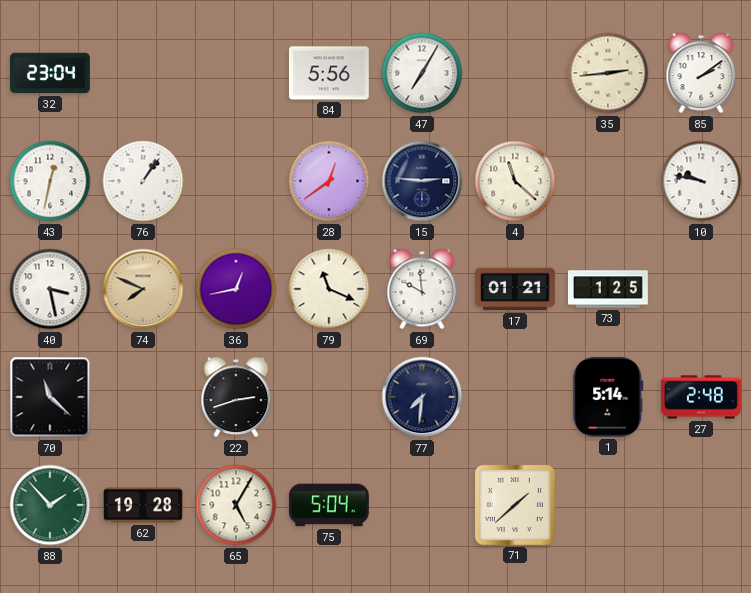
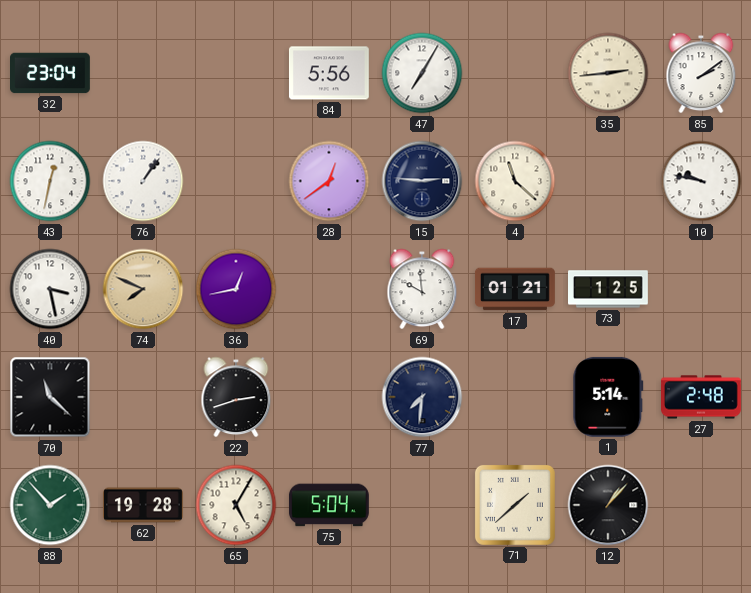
79: 11:19 -> none (329, 289)
12: none -> 1:07 (608, 505)
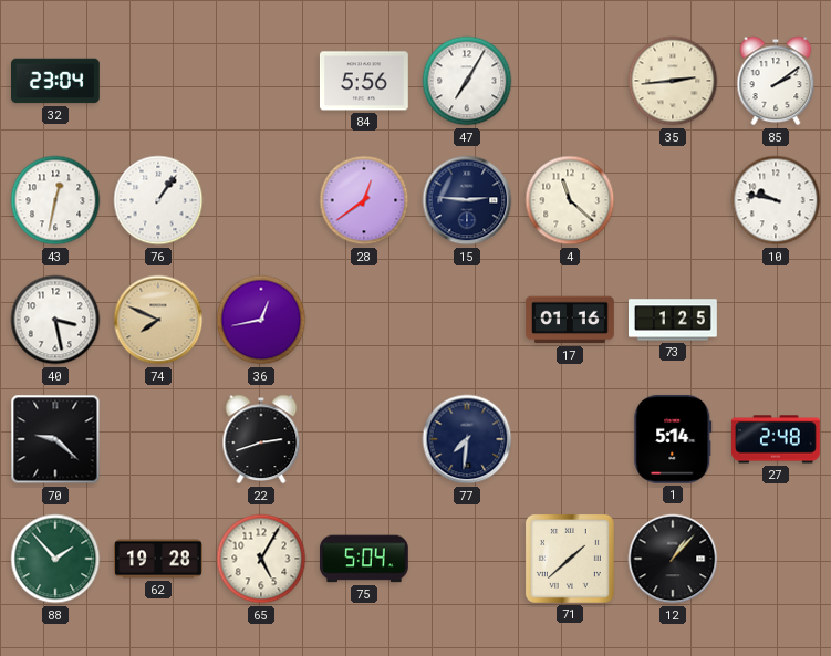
69: 9:59 -> none (422, 289)
17: 01:21 -> 01:16 (570, 320)
70: 11:22 -> 9:22 (55, 439)
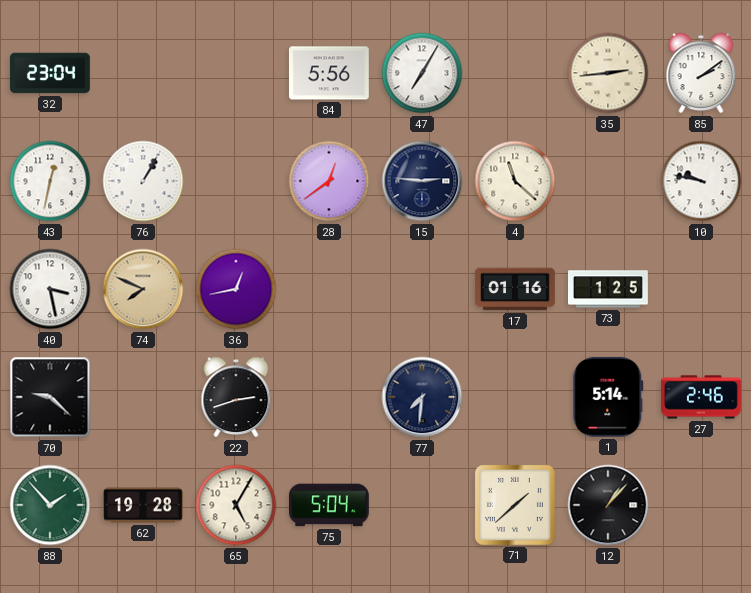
76: 1:06 -> 1:05 (143, 181)
27: 2:48 -> 2:46 (702, 397)
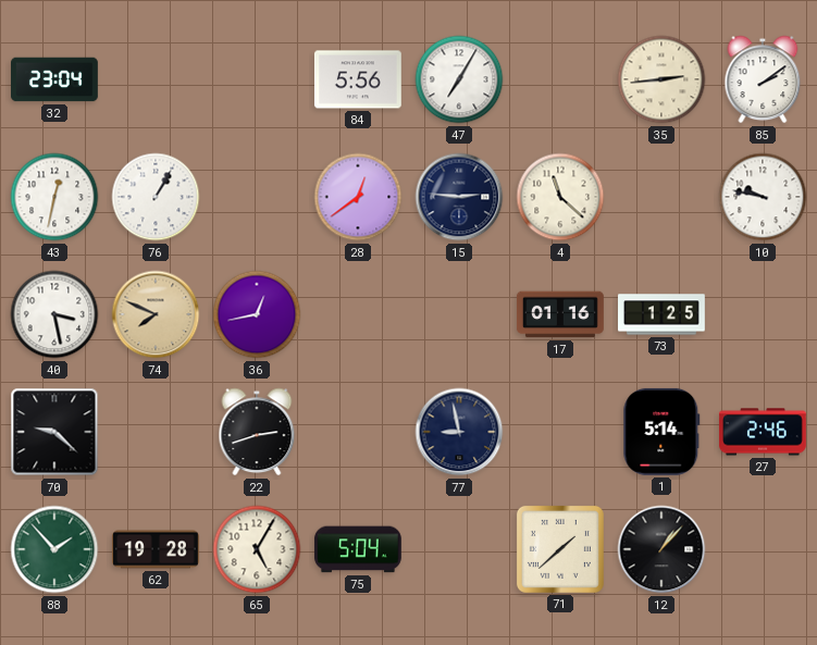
77: 7:31 -> 8:58 (459, 432)
